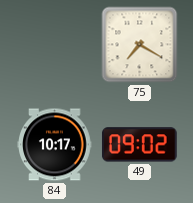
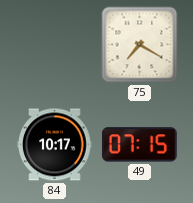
49: 09:02 -> 07:15 (140, 145)
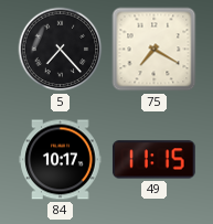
5: none -> 7:23 (61, 50)
49: 07:15 -> 11:15 (155, 160)
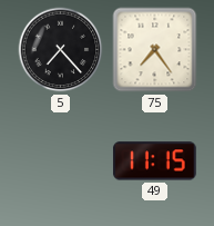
75: 7:20 -> 7:24 (155, 50)
84: 10:17 -> none (61, 160)
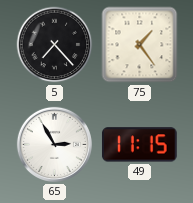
75: 7:24 -> 1:24 (140, 45)
65: none -> 2:55 (54, 144)
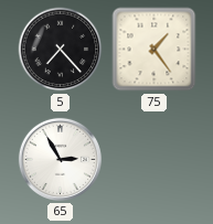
49: 11:15 -> none (140, 145)
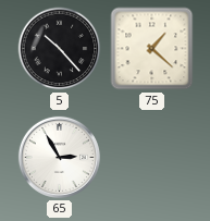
5: 7:23 -> 10:23 (60, 49)
75: 1:24 -> 1:22 (152, 49)
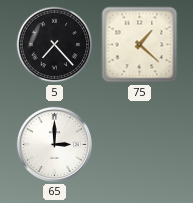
5: 10:23 -> 7:23 (55, 45)
65: 2:55 -> 3:00 (54, 144)
